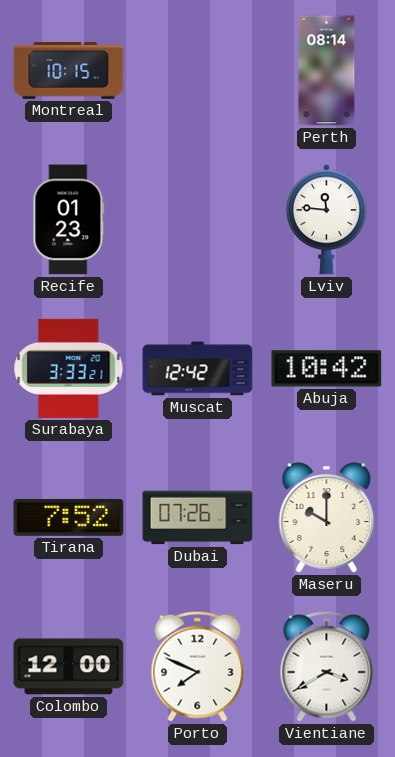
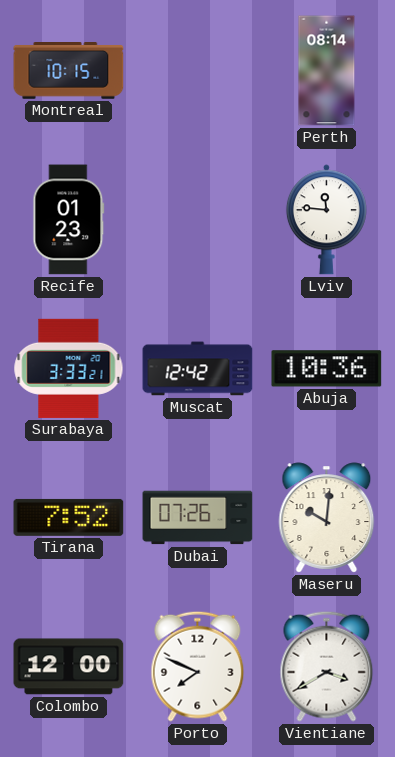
Abuja: 10:42 -> 10:36 (327, 369)
Maseru: 10:00 -> 10:01 (327, 518)
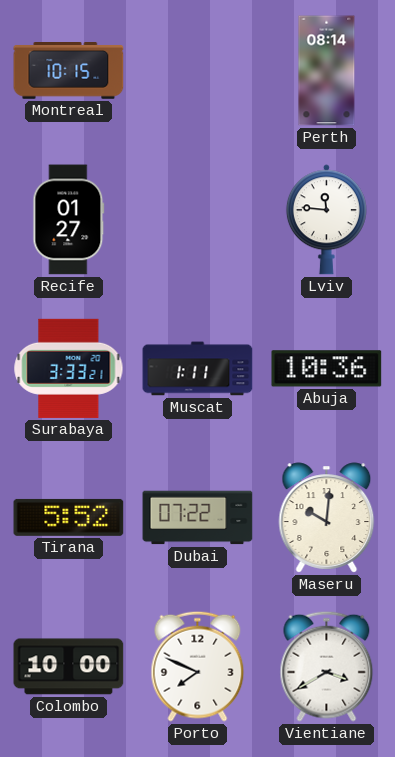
Recife: 01:23 -> 01:27 (69, 220)
Muscat: 12:42 -> 1:11 (198, 369)
Tirana: 7:52 -> 5:52 (69, 517)
Dubai: 07:26 -> 07:22 (198, 518)
Colombo: 12:00 -> 10:00 (69, 667)
